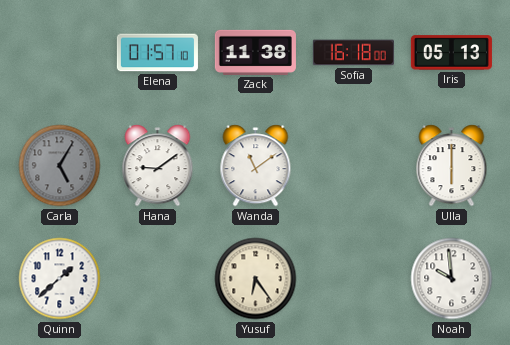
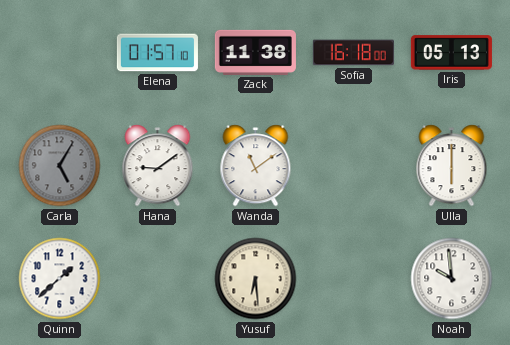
Yusuf: 6:24 -> 6:29 (256, 279)
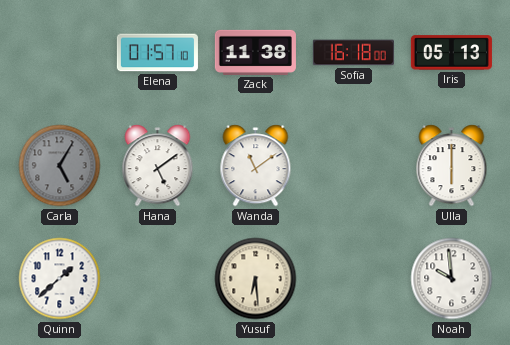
Hana: 9:09 -> 5:09 (158, 166)
